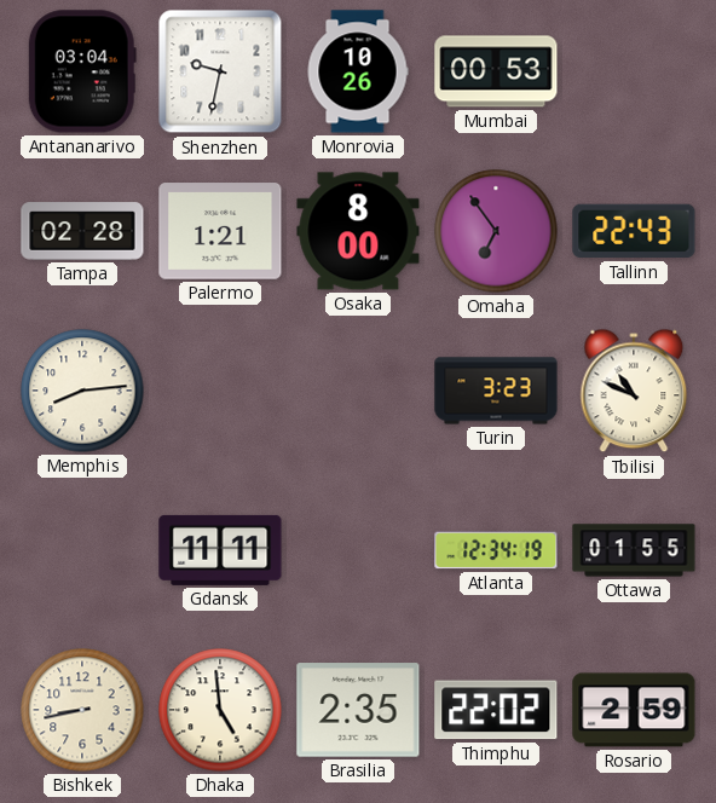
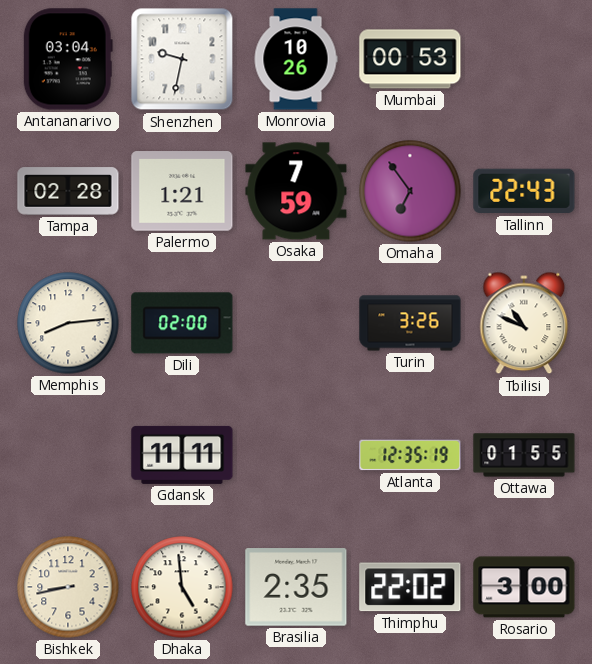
Osaka: 8:00 -> 7:59 (296, 191)
Dili: none -> 02:00 (182, 323)
Turin: 3:23 -> 3:26 (410, 323)
Atlanta: 12:34 -> 12:35 (410, 455)
Rosario: 2:59 -> 3:00 (524, 587)
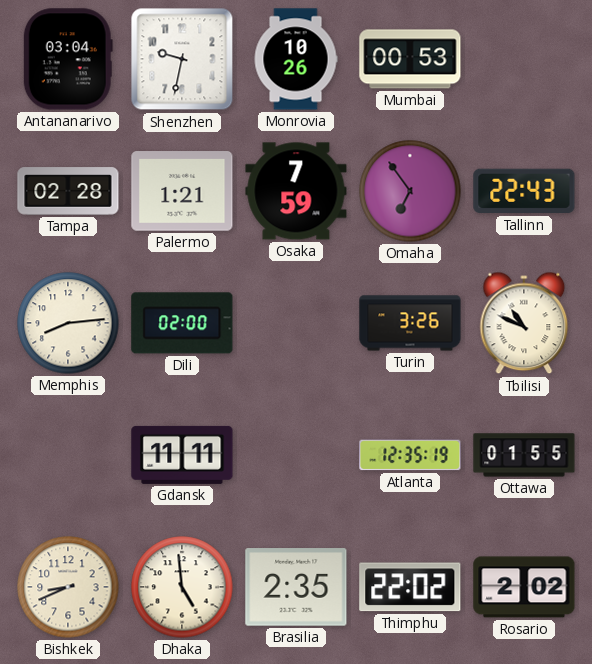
Bishkek: 8:43 -> 8:41 (68, 587)
Rosario: 3:00 -> 2:02 (524, 587)
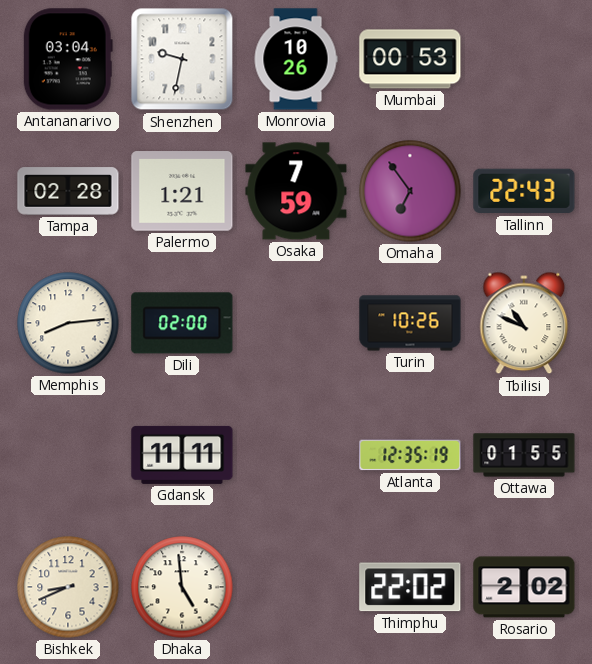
Turin: 3:26 -> 10:26 (410, 323)
Brasilia: 2:35 -> none (296, 587)
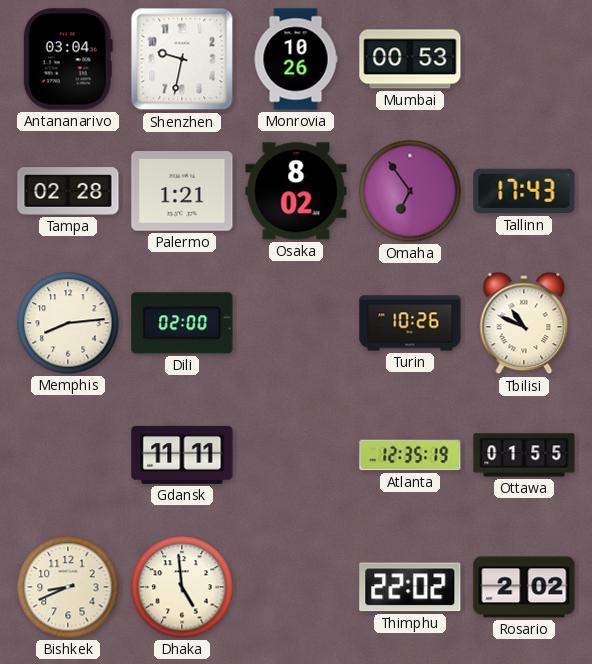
Osaka: 7:59 -> 8:02 (296, 191)
Tallinn: 22:43 -> 17:43 (524, 191)
